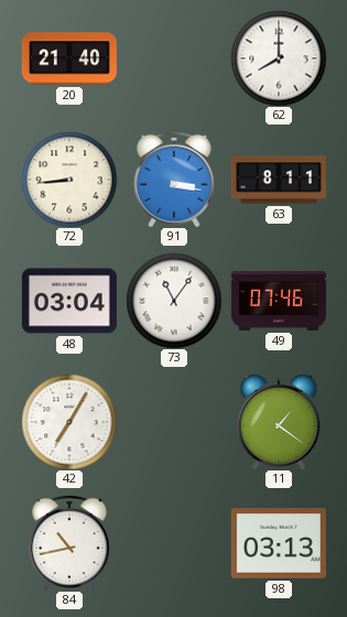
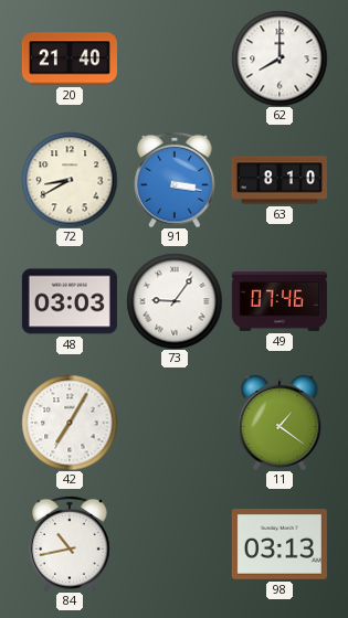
72: 8:44 -> 8:40 (70, 180)
63: 8:11 -> 8:10 (280, 180)
48: 03:04 -> 03:03 (70, 301)
73: 11:06 -> 9:06 (175, 301)
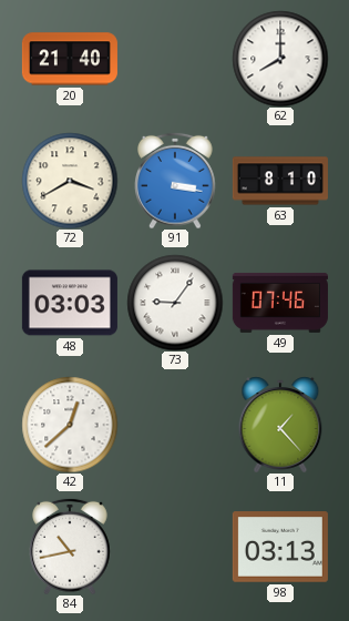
72: 8:40 -> 3:40 (70, 181)
42: 7:05 -> 12:38 (70, 425)
11: 1:21 -> 1:23 (280, 425)
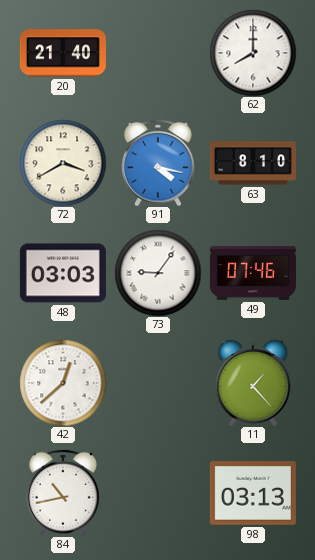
91: 3:17 -> 4:17 (158, 163)
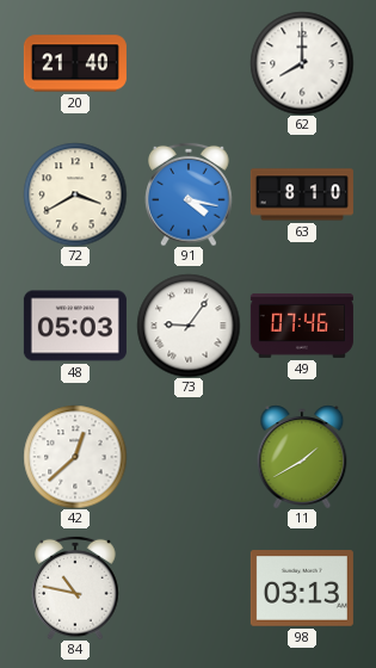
48: 03:03 -> 05:03 (75, 326)
11: 1:23 -> 1:40 (302, 457)
84: 10:43 -> 10:47 (75, 588)
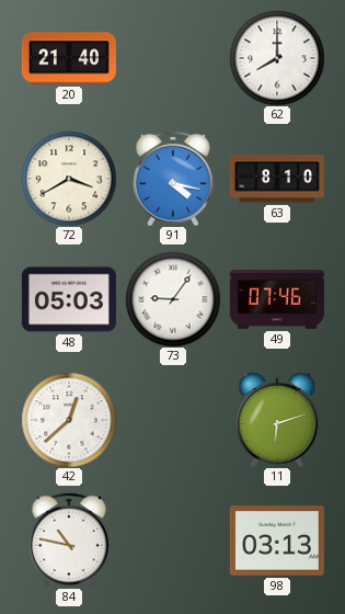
11: 1:40 -> 6:12 (277, 420)
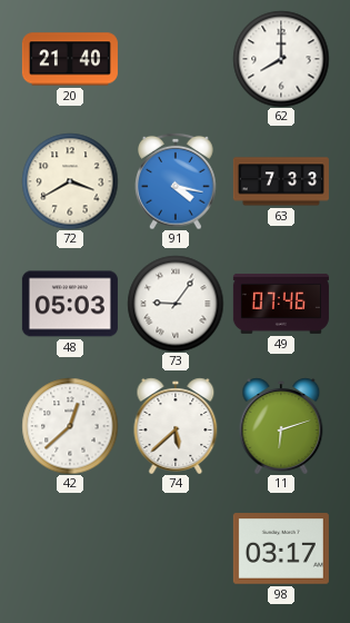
63: 8:10 -> 7:33 (281, 181)
74: none -> 5:38 (176, 426)
84: 10:47 -> none (69, 541)
98: 03:13 -> 03:17 (281, 548)
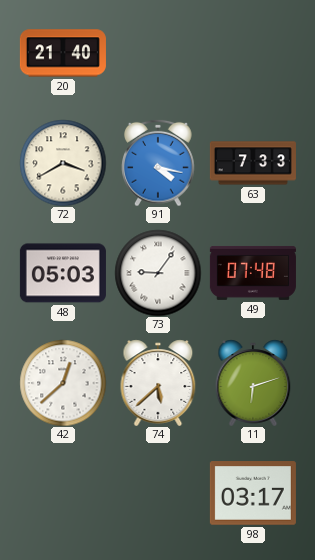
62: 8:00 -> none (281, 59)
49: 07:46 -> 07:48 (253, 273)
